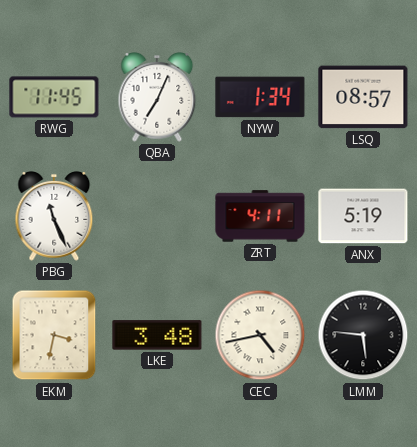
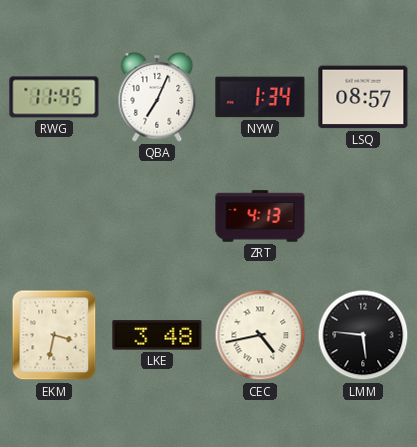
PBG: 11:26 -> none (54, 216)
ZRT: 4:11 -> 4:13 (260, 216)
ANX: 5:19 -> none (363, 216)
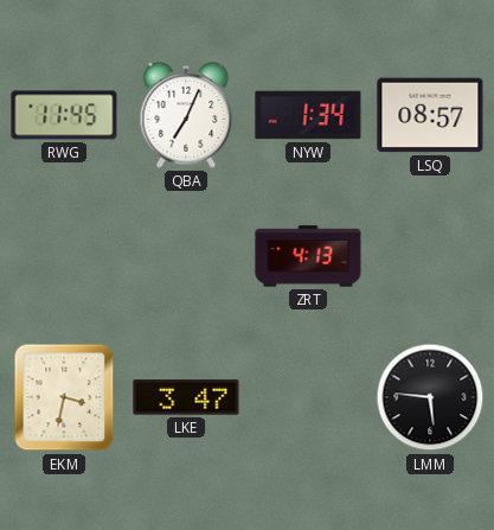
LKE: 3:48 -> 3:47 (186, 397)
CEC: 4:43 -> none (260, 335)
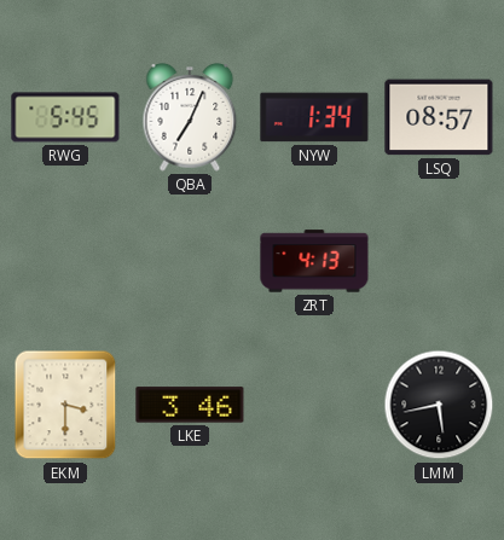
RWG: 11:45 -> 5:45 (65, 117)
EKM: 3:32 -> 3:30 (65, 405)
LKE: 3:47 -> 3:46 (190, 405)
LMM: 5:46 -> 5:43 (439, 405)
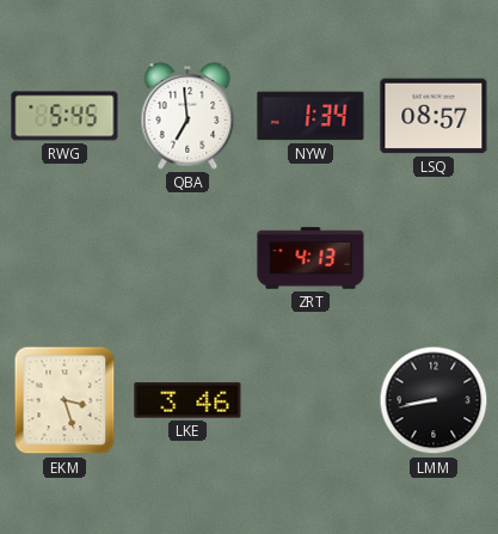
QBA: 7:04 -> 6:59 (187, 116)
EKM: 3:30 -> 3:27 (64, 400)
LMM: 5:43 -> 8:43 (434, 400)
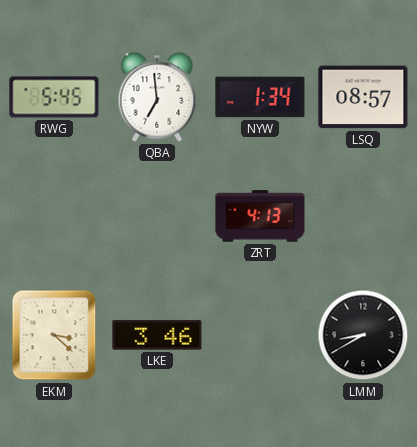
EKM: 3:27 -> 3:22 (54, 335)
LMM: 8:43 -> 8:40 (363, 335)
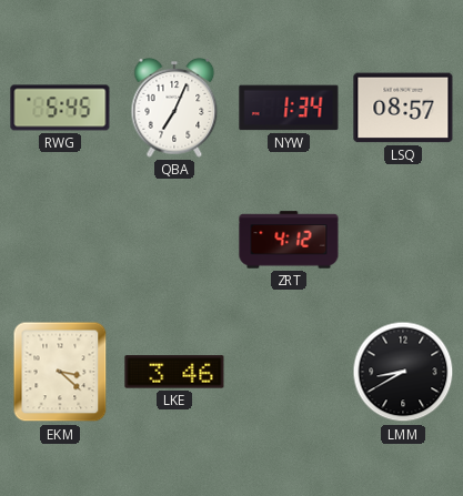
QBA: 6:59 -> 7:04 (174, 108)
ZRT: 4:13 -> 4:12 (289, 240)
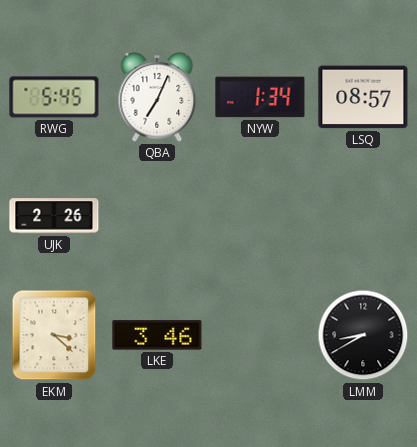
UJK: none -> 2:26 (54, 216)
ZRT: 4:12 -> none (289, 240)
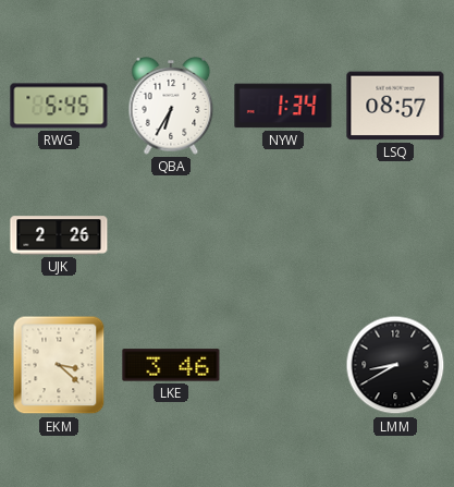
QBA: 7:04 -> 6:35 (171, 106)
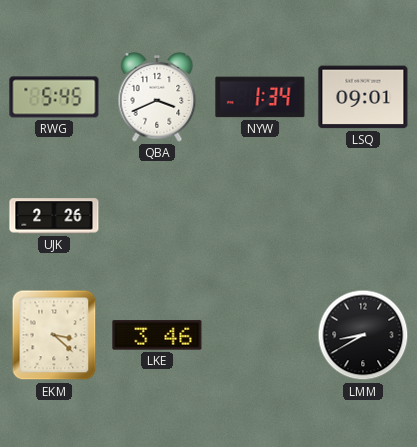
QBA: 6:35 -> 3:41 (157, 97)
LSQ: 08:57 -> 09:01 (363, 97)
